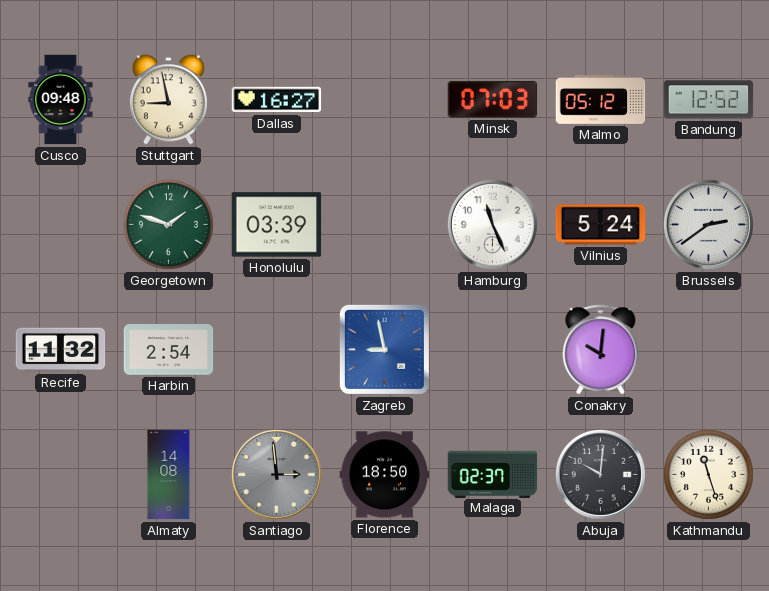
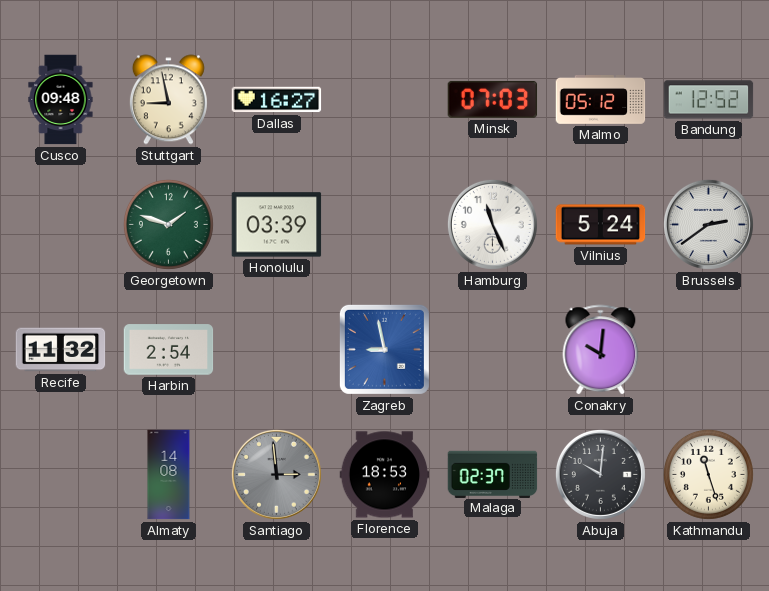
Florence: 18:50 -> 18:53 (385, 475)
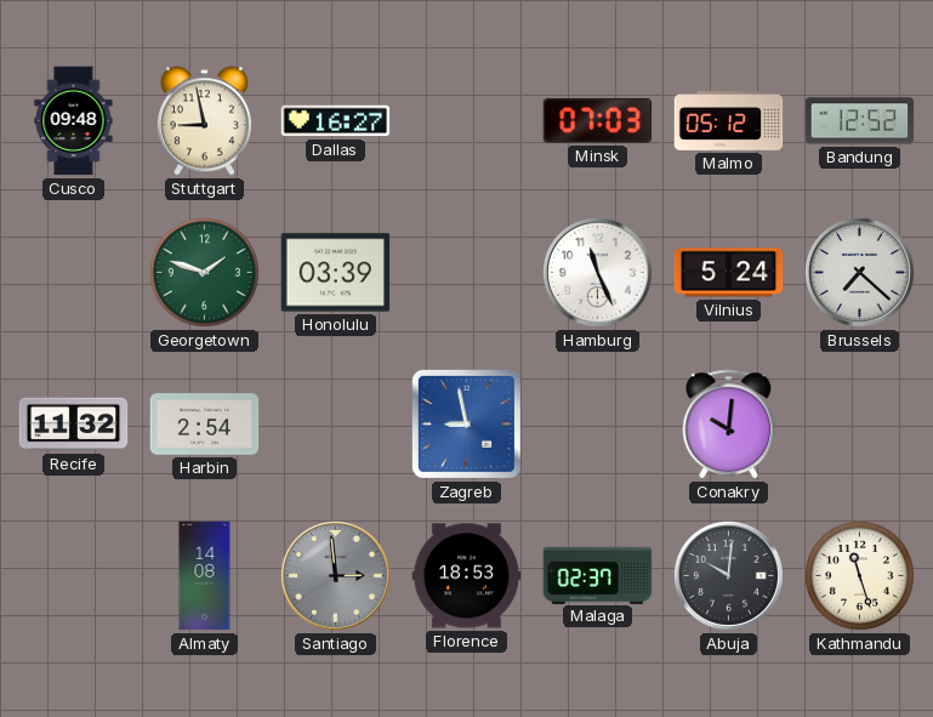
Brussels: 2:39 -> 7:22 (859, 272)
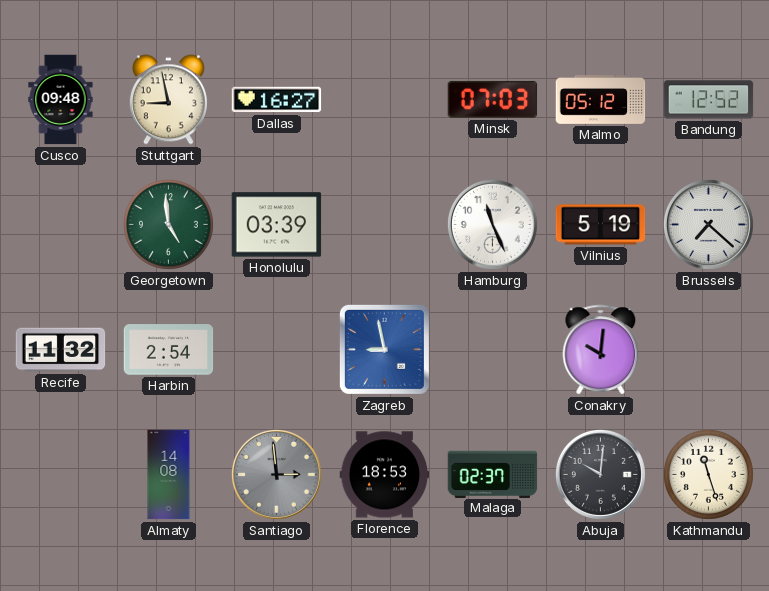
Georgetown: 1:48 -> 4:59 (168, 224)
Vilnius: 5:24 -> 5:19 (601, 225)
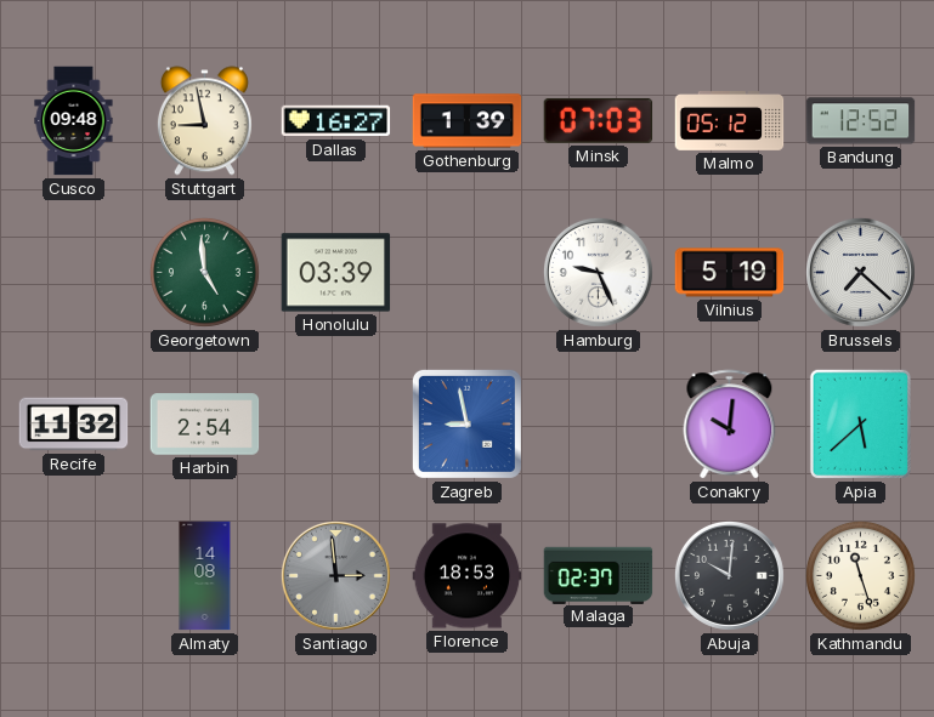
Gothenburg: none -> 1:39 (468, 121)
Hamburg: 11:26 -> 9:26 (598, 272)
Apia: none -> 5:38 (860, 423)
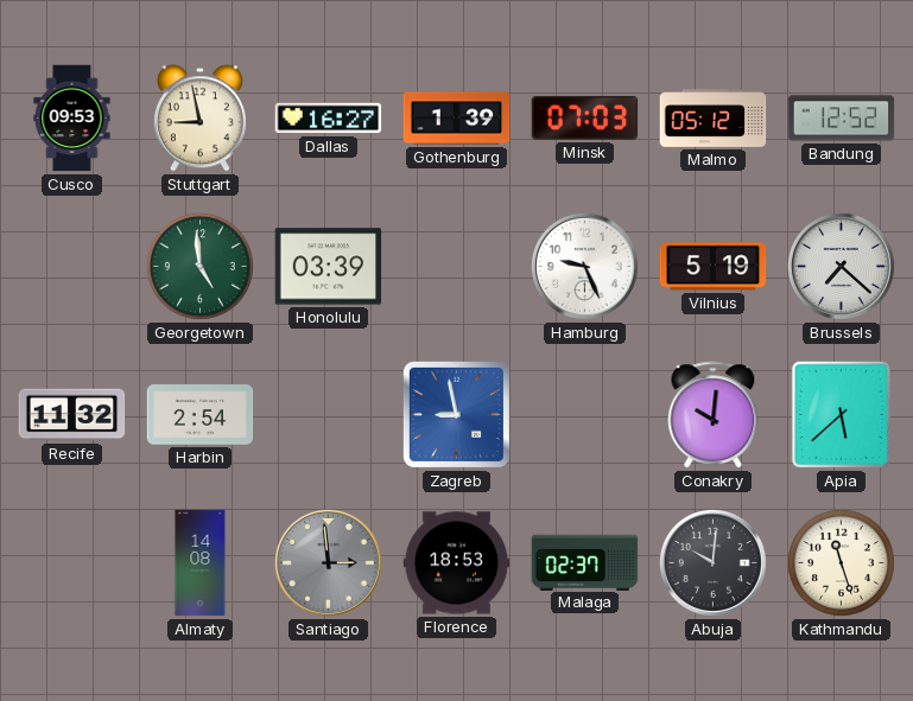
Cusco: 09:48 -> 09:53 (72, 119)
